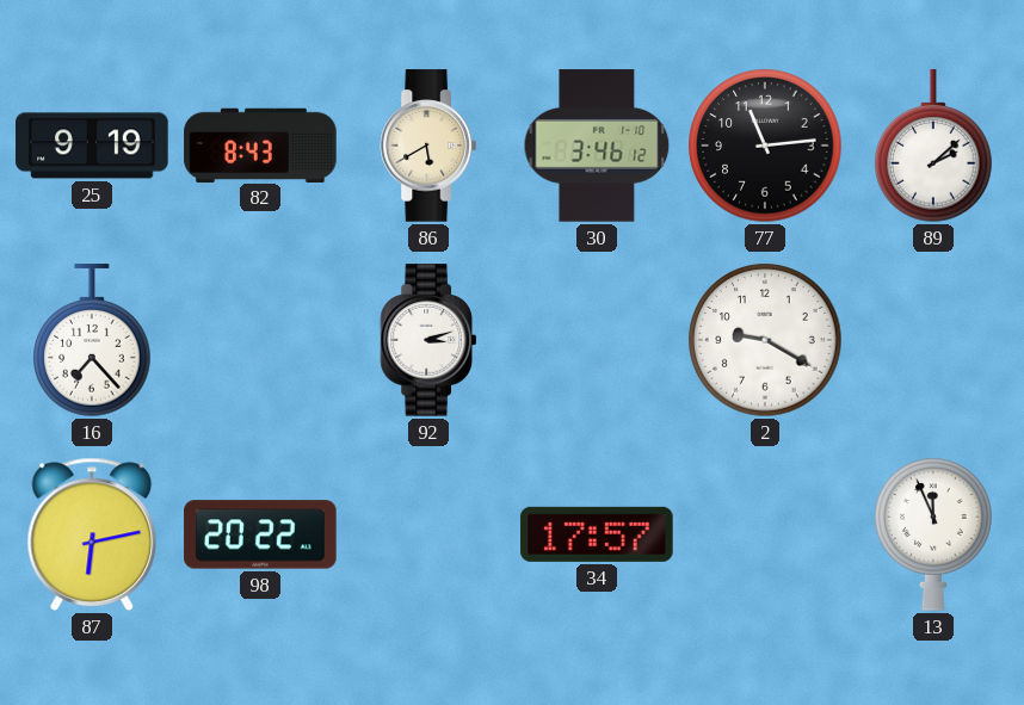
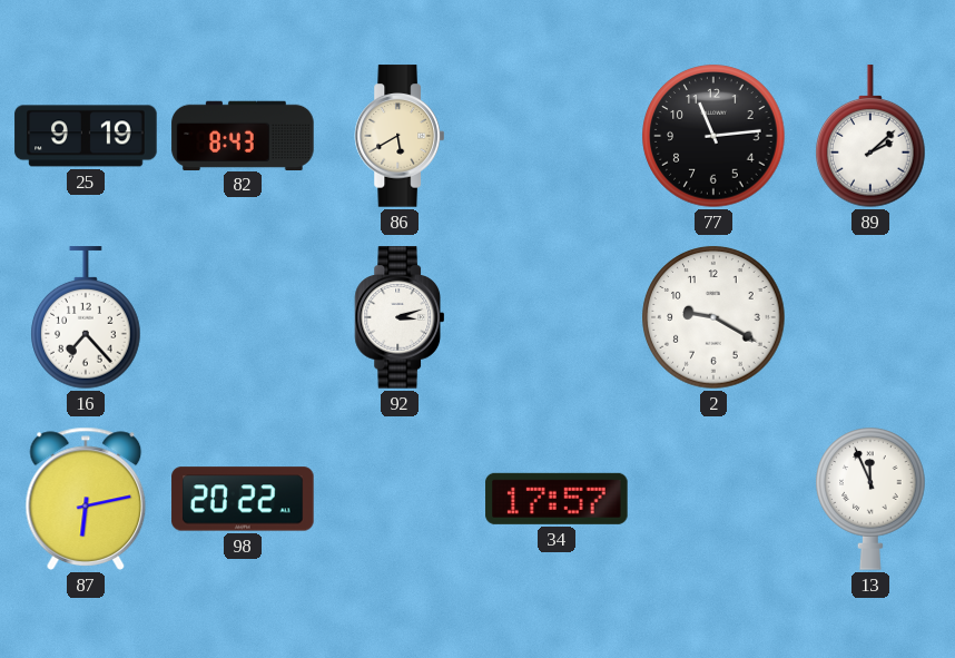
30: 3:46 -> none (597, 146)
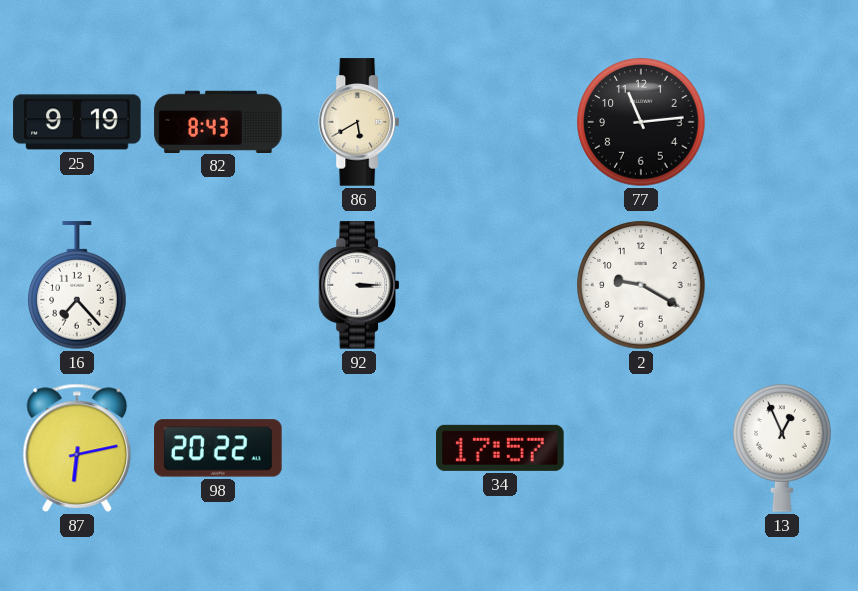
89: 2:08 -> none (870, 137)
92: 3:12 -> 3:15 (358, 285)
13: 11:56 -> 12:56 (782, 448)
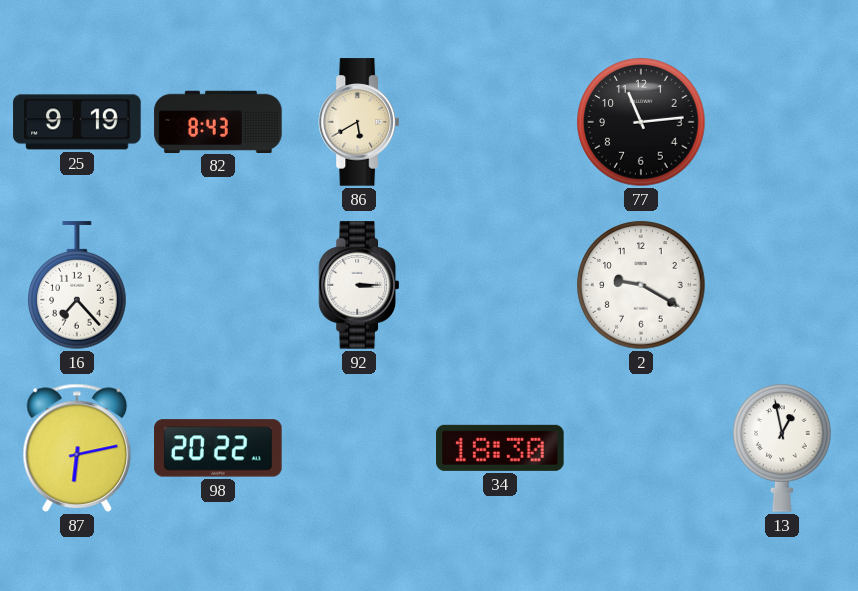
34: 17:57 -> 18:30 (500, 448)
13: 12:56 -> 12:58 (782, 448)
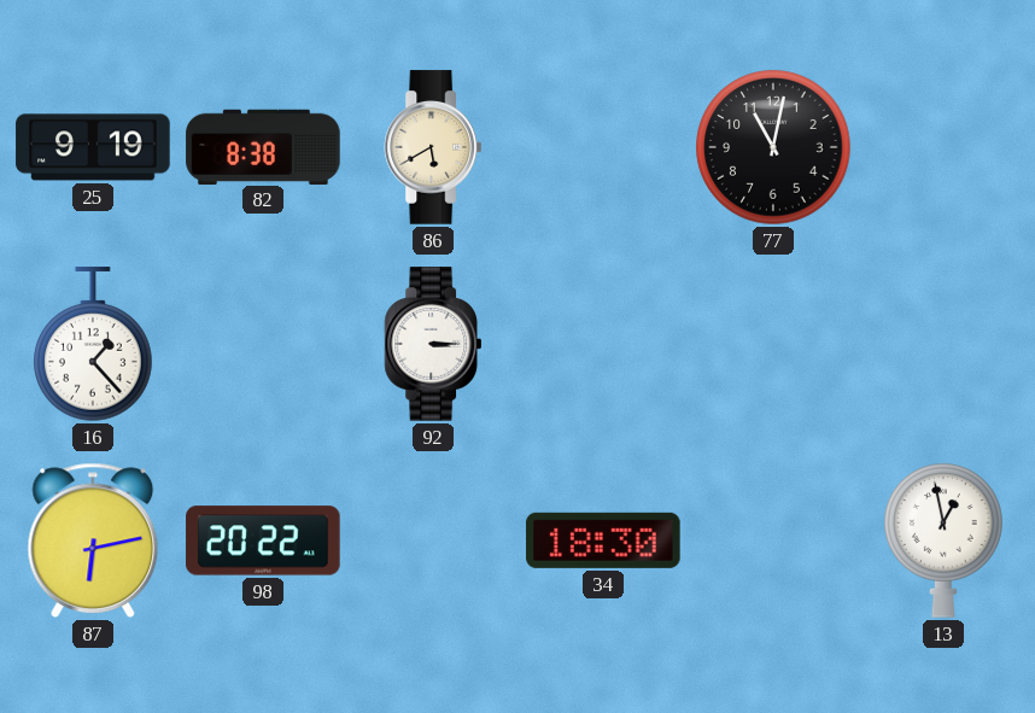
82: 8:43 -> 8:38 (263, 146)
77: 11:14 -> 11:02 (773, 147)
16: 7:23 -> 1:23 (93, 345)
2: 9:20 -> none (641, 285)
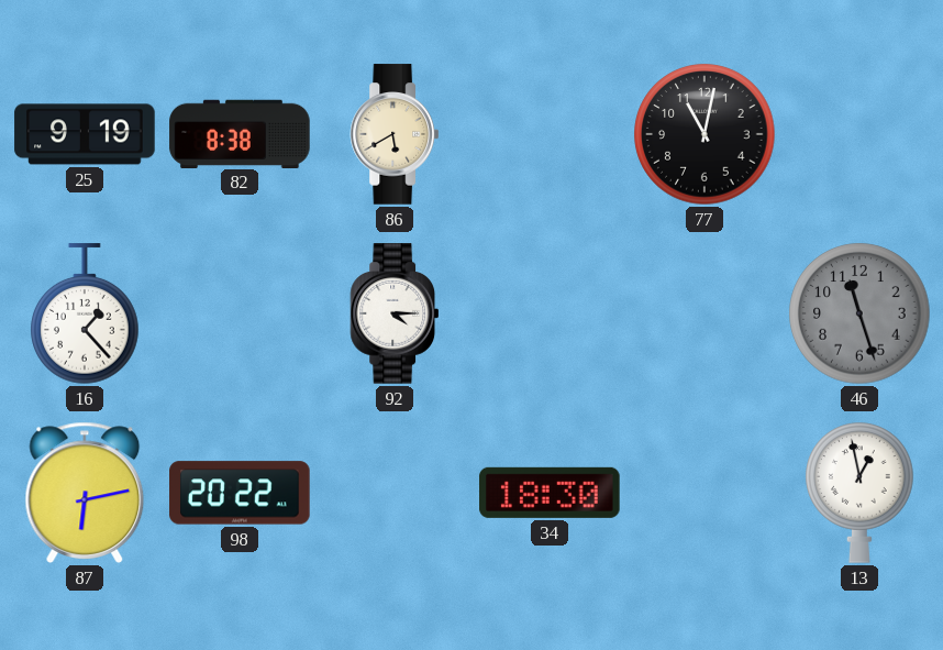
92: 3:15 -> 4:15 (393, 313)
46: none -> 11:27 (859, 313)
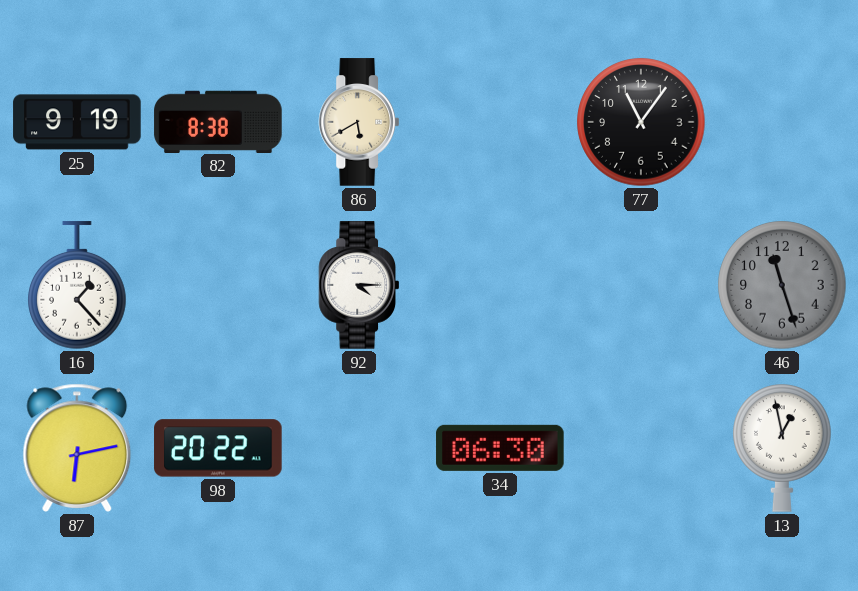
77: 11:02 -> 11:06 (641, 122)
34: 18:30 -> 06:30 (500, 448)
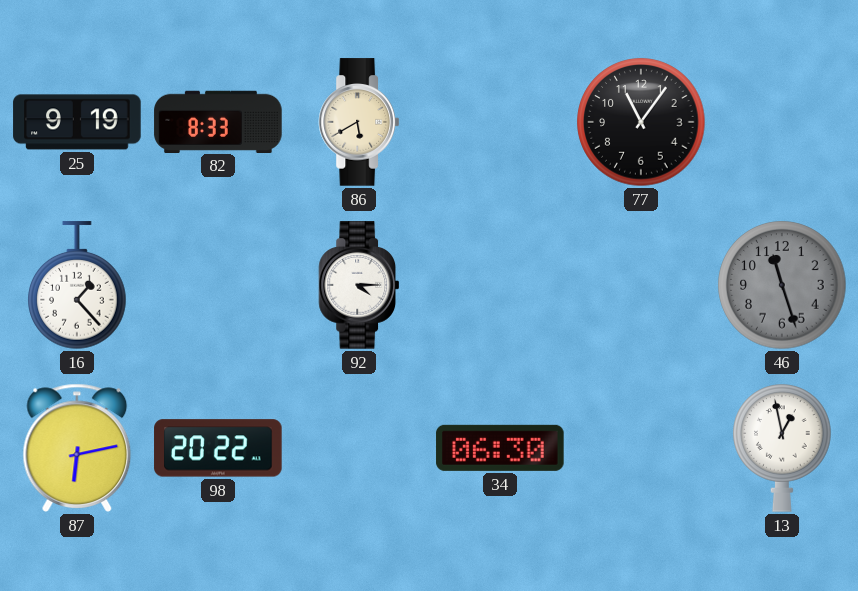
82: 8:38 -> 8:33 (218, 121)
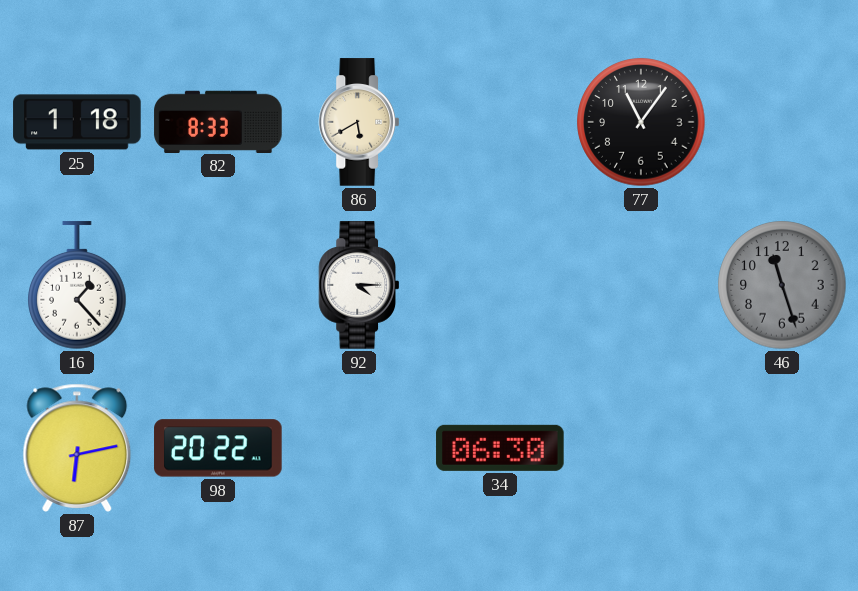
25: 9:19 -> 1:18 (77, 122)
13: 12:58 -> none (782, 448)
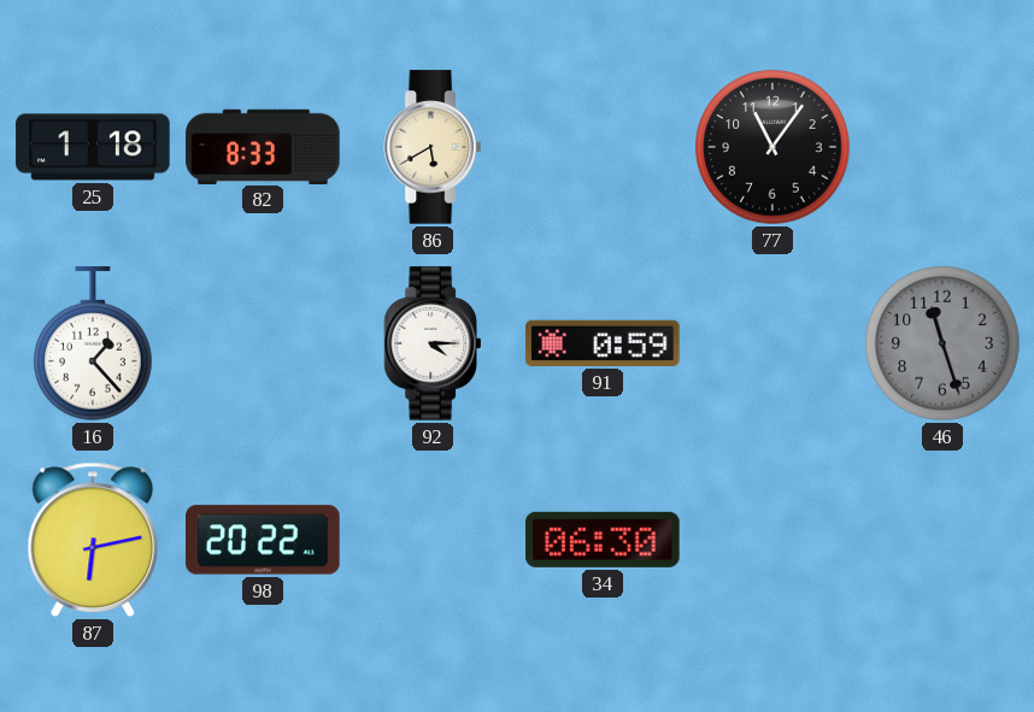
91: none -> 0:59 (603, 343)
